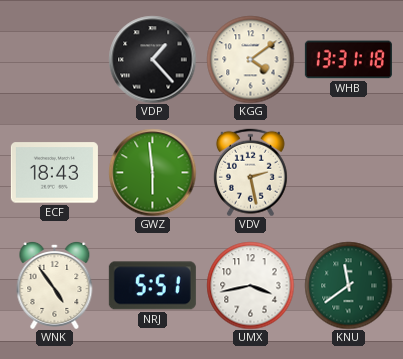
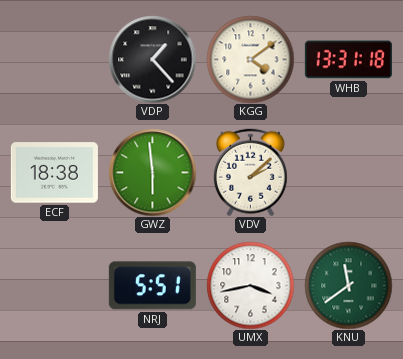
ECF: 18:43 -> 18:38 (54, 173)
VDV: 2:28 -> 2:08 (250, 172)
WNK: 4:54 -> none (55, 285)
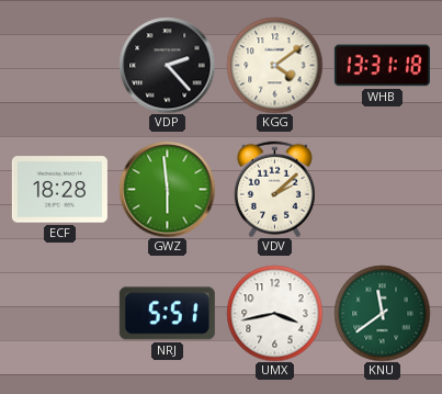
VDP: 1:23 -> 2:23 (167, 65)
ECF: 18:38 -> 18:28 (59, 190)
